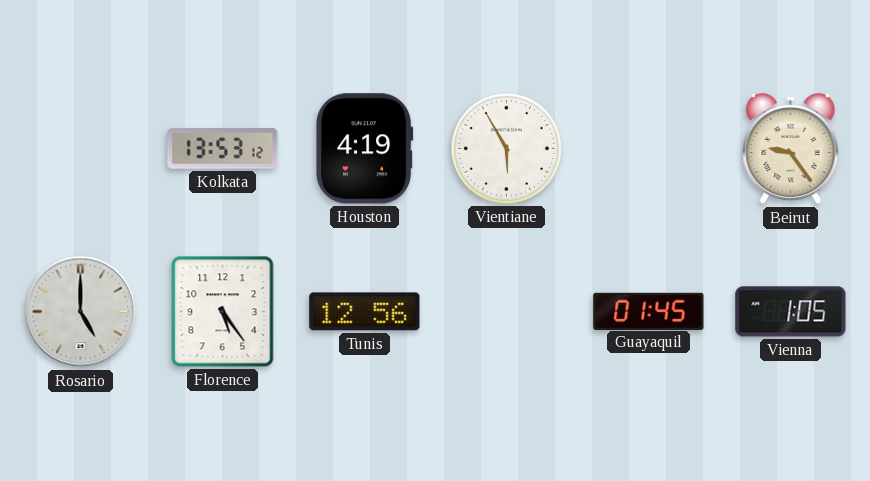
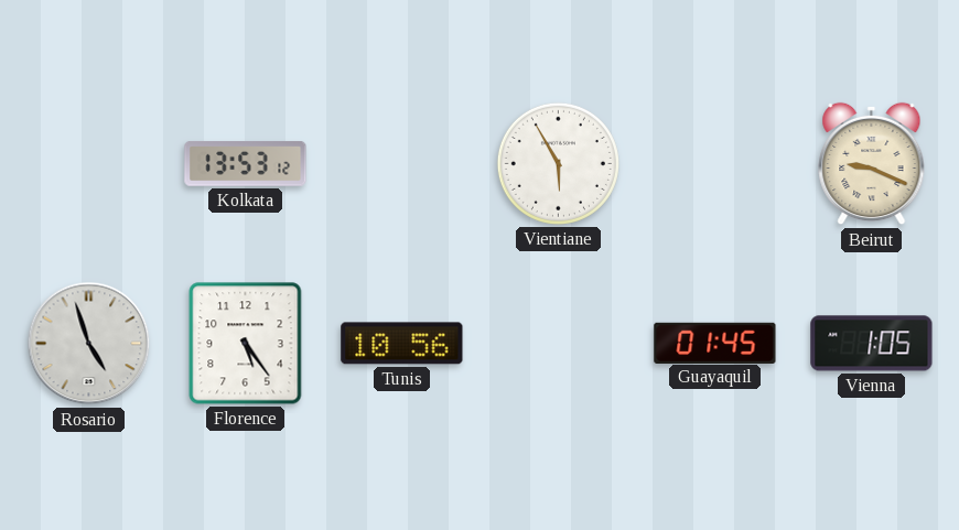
Houston: 4:19 -> none (365, 149)
Beirut: 9:24 -> 9:19 (872, 164)
Rosario: 5:00 -> 4:57 (89, 344)
Tunis: 12:56 -> 10:56 (402, 344)
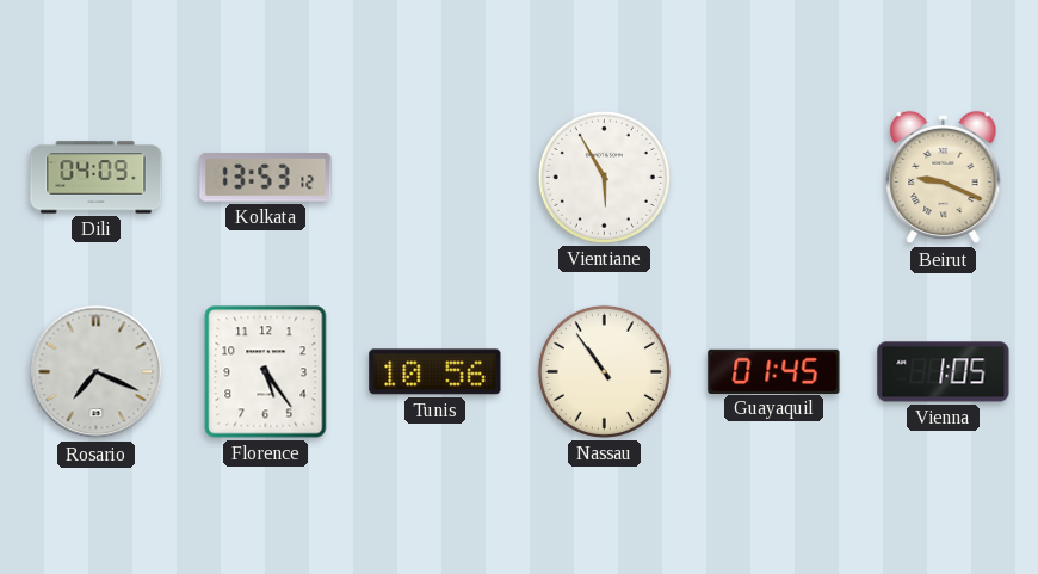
Dili: none -> 04:09 (97, 178)
Rosario: 4:57 -> 7:19 (97, 372)
Nassau: none -> 10:54 (604, 371)
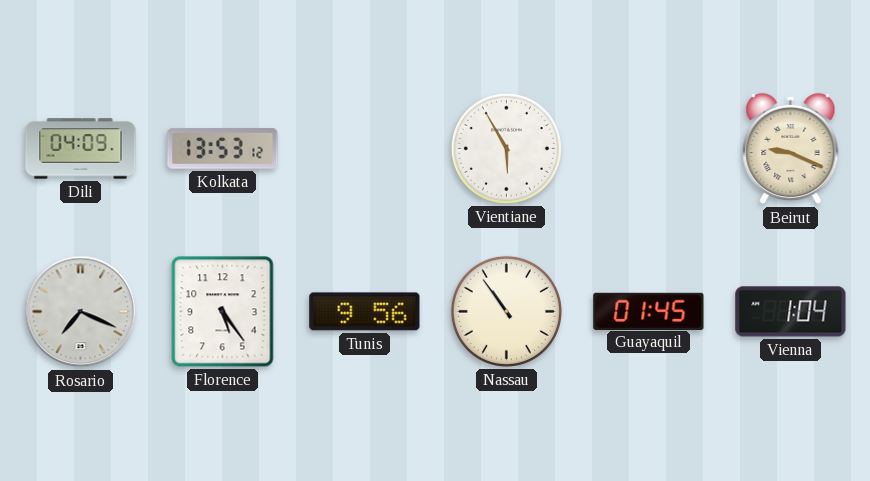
Tunis: 10:56 -> 9:56 (365, 312)
Vienna: 1:05 -> 1:04 (791, 312)
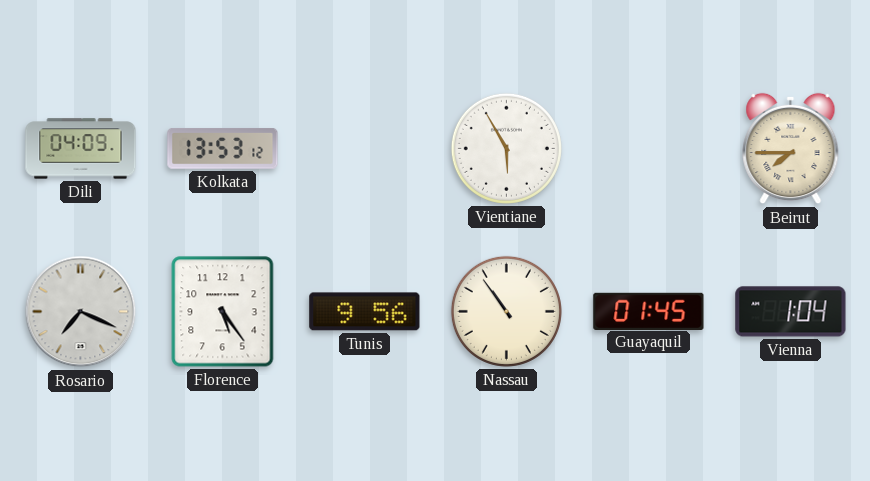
Beirut: 9:19 -> 7:45 (791, 149)
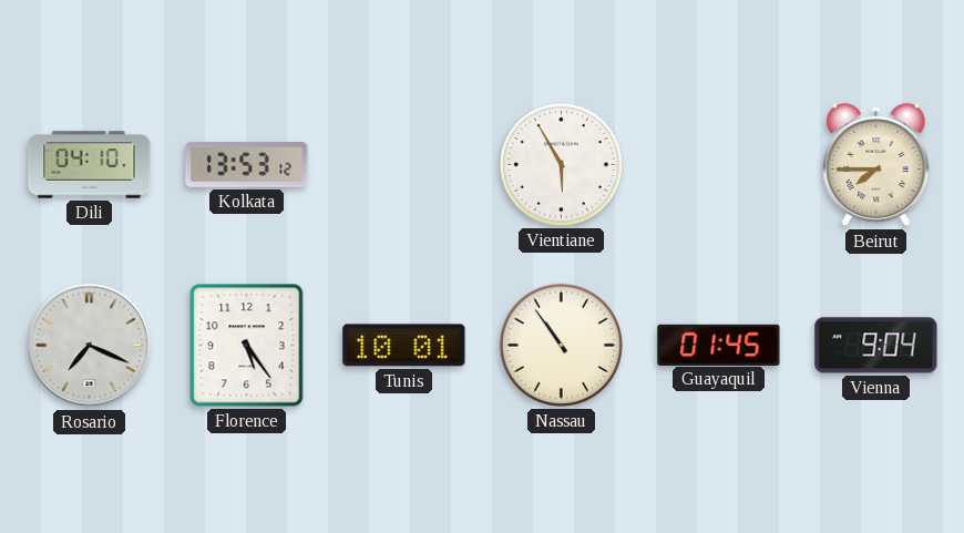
Dili: 04:09 -> 04:10 (90, 165)
Tunis: 9:56 -> 10:01 (404, 346)
Vienna: 1:04 -> 9:04 (876, 346)
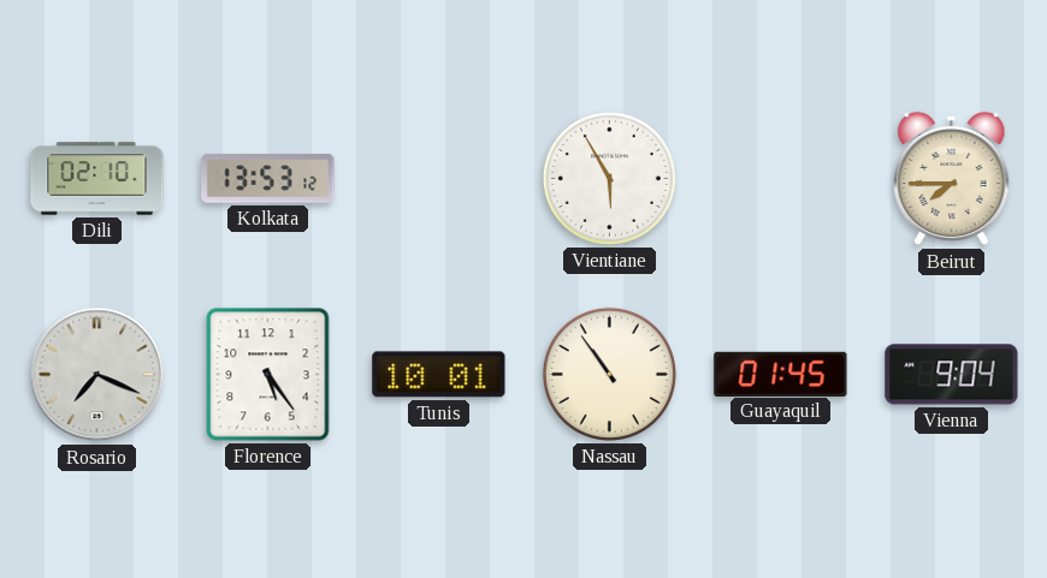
Dili: 04:10 -> 02:10 (97, 179)
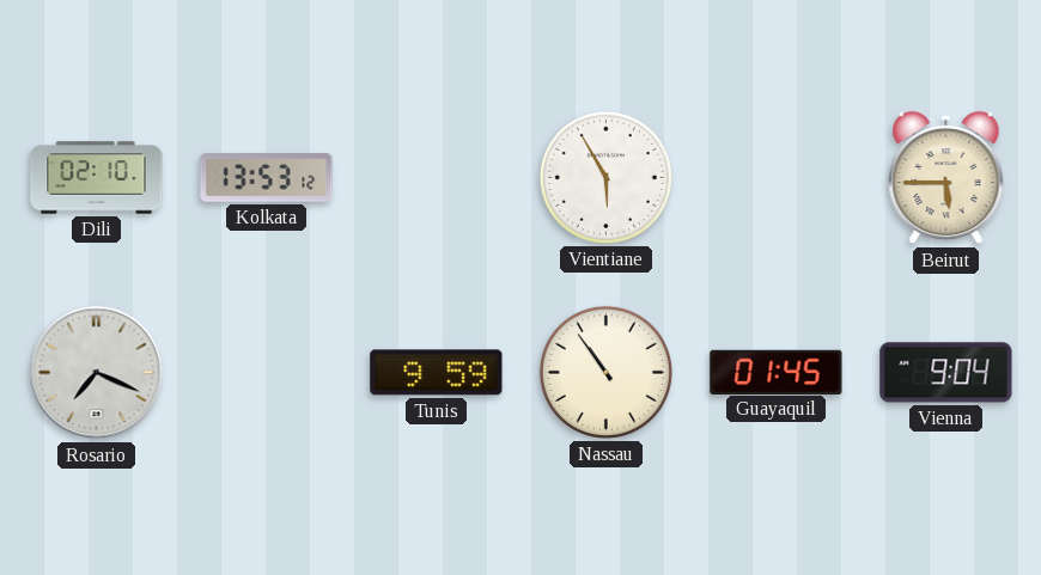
Beirut: 7:45 -> 5:45 (946, 178)
Florence: 5:24 -> none (268, 375)
Tunis: 10:01 -> 9:59 (437, 373)
